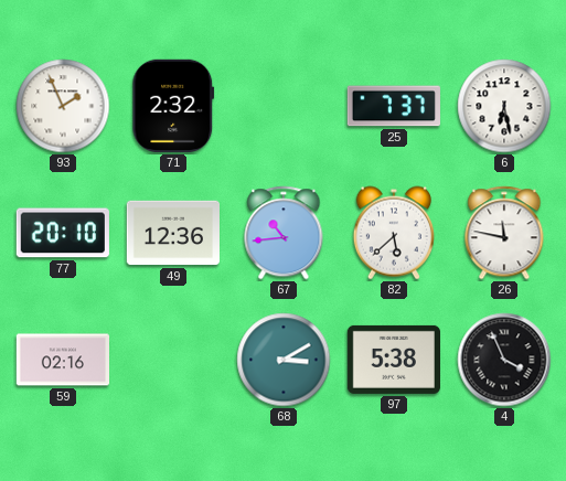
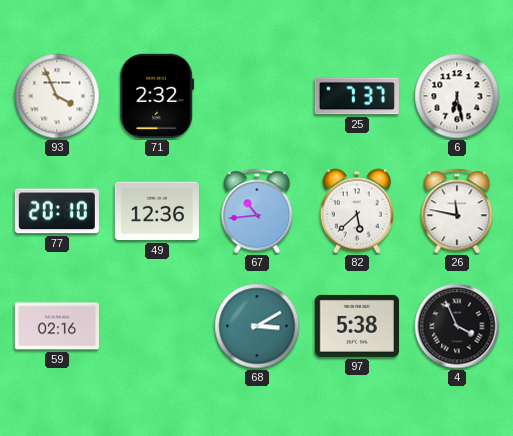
93: 1:56 -> 3:56 (57, 96)
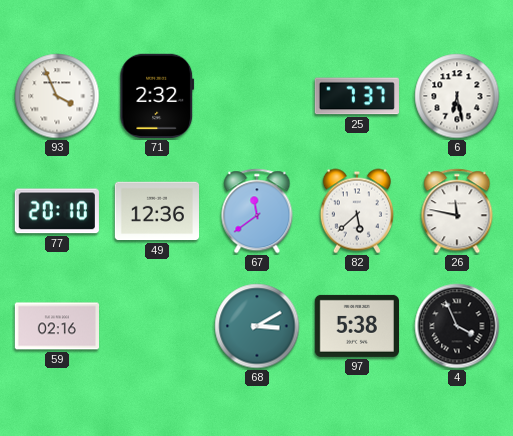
67: 10:44 -> 11:39 (257, 211)
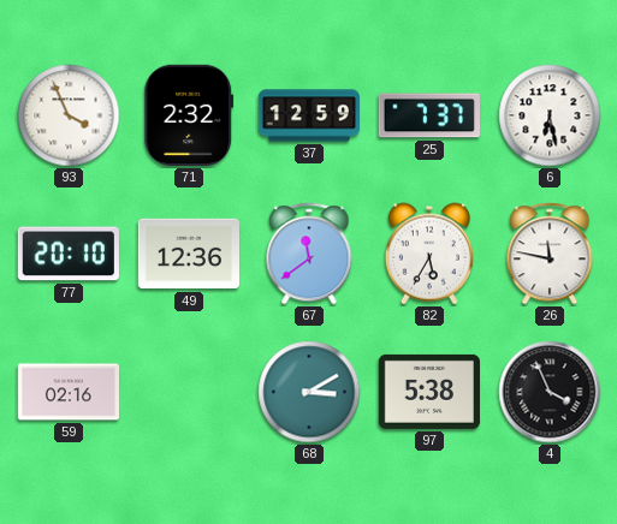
37: none -> 12:59 (308, 115)
82: 5:38 -> 5:35 (429, 254)
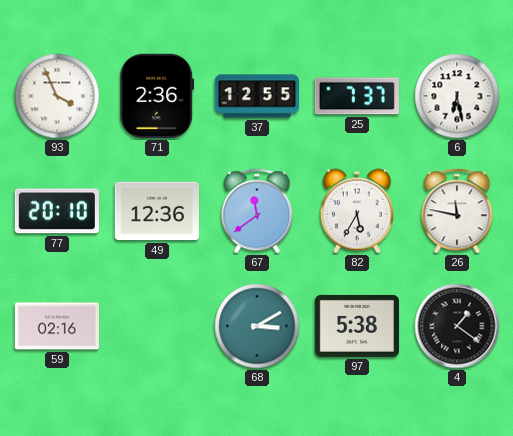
71: 2:32 -> 2:36 (157, 96)
37: 12:59 -> 12:55 (256, 96)
4: 3:56 -> 1:21 (457, 326)
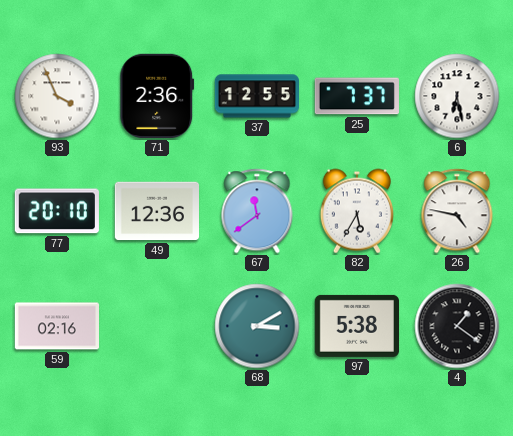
26: 11:47 -> 4:47 (457, 211)
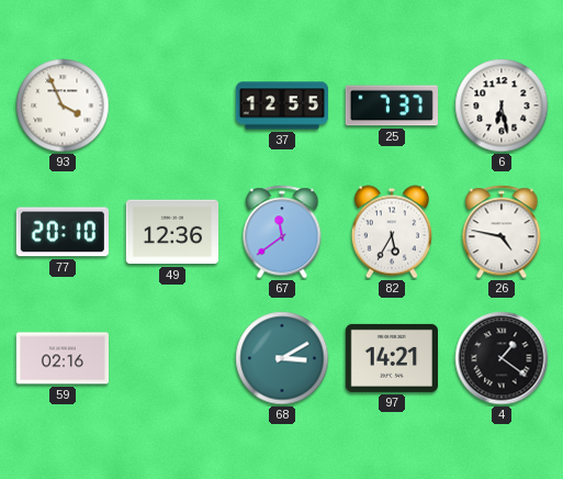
71: 2:36 -> none (157, 96)
97: 5:38 -> 14:21 (391, 358)
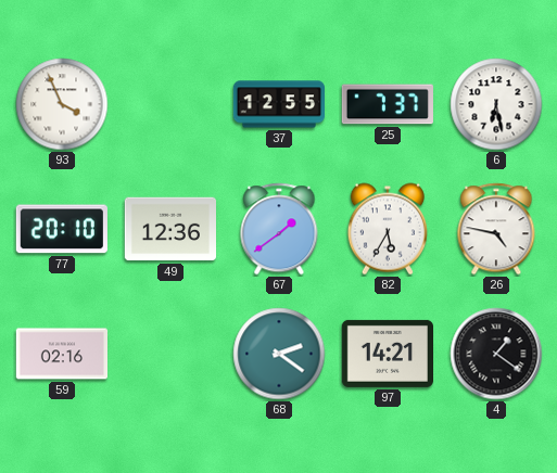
67: 11:39 -> 1:39 (279, 229)
68: 3:10 -> 2:21 (279, 354)
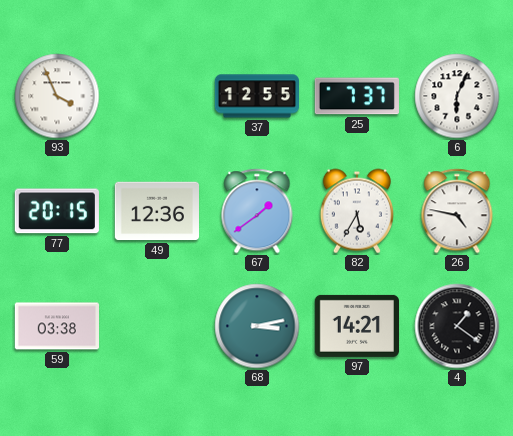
6: 6:28 -> 6:04 (457, 96)
77: 20:10 -> 20:15 (57, 211)
59: 02:16 -> 03:38 (56, 326)
68: 2:21 -> 3:13 (257, 326)
